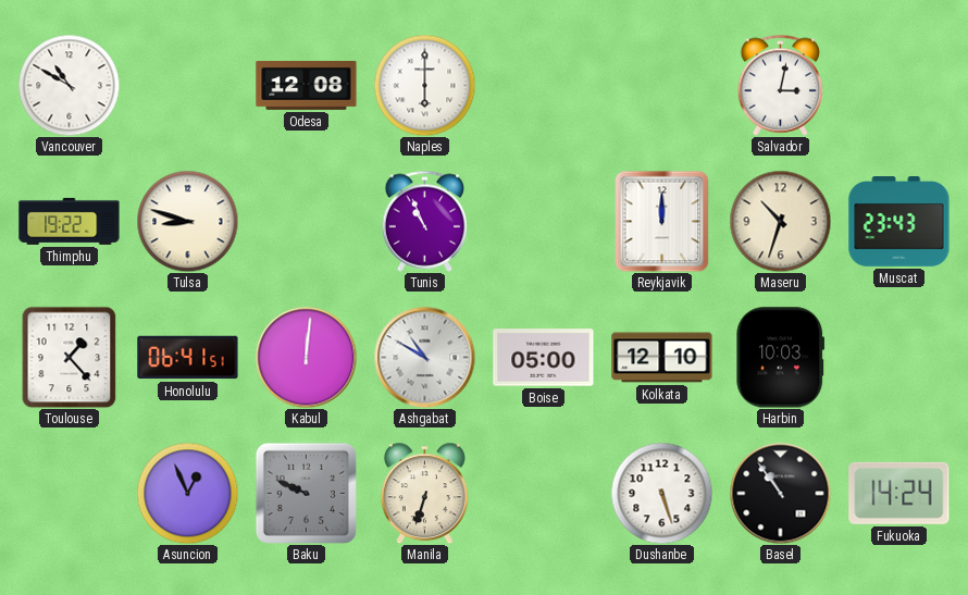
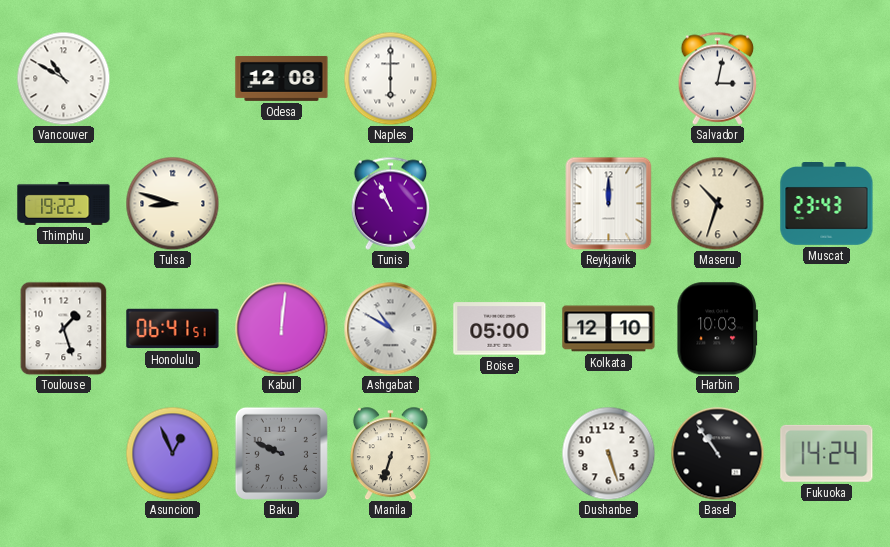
Toulouse: 1:23 -> 1:27 (64, 328)
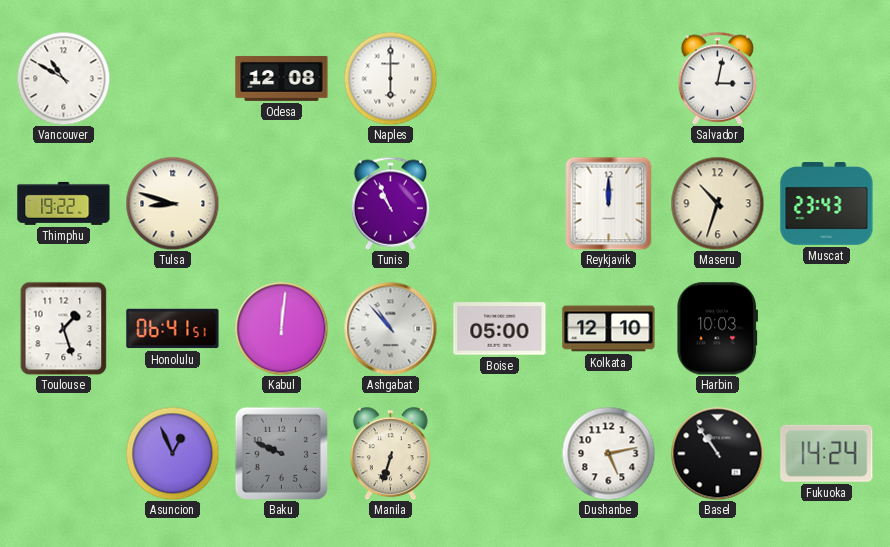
Ashgabat: 10:50 -> 10:53 (390, 328)
Dushanbe: 5:27 -> 5:13 (608, 453)
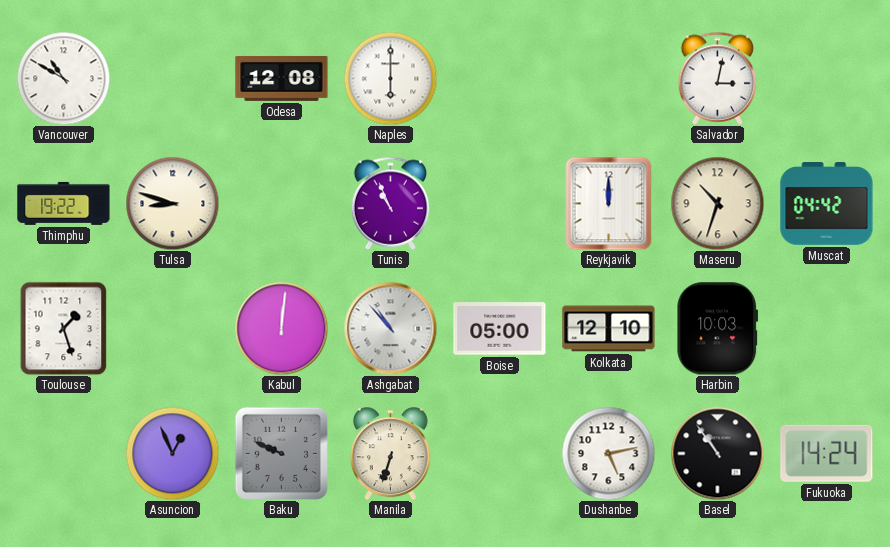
Muscat: 23:43 -> 04:42 (827, 204)
Honolulu: 06:41 -> none (173, 329)
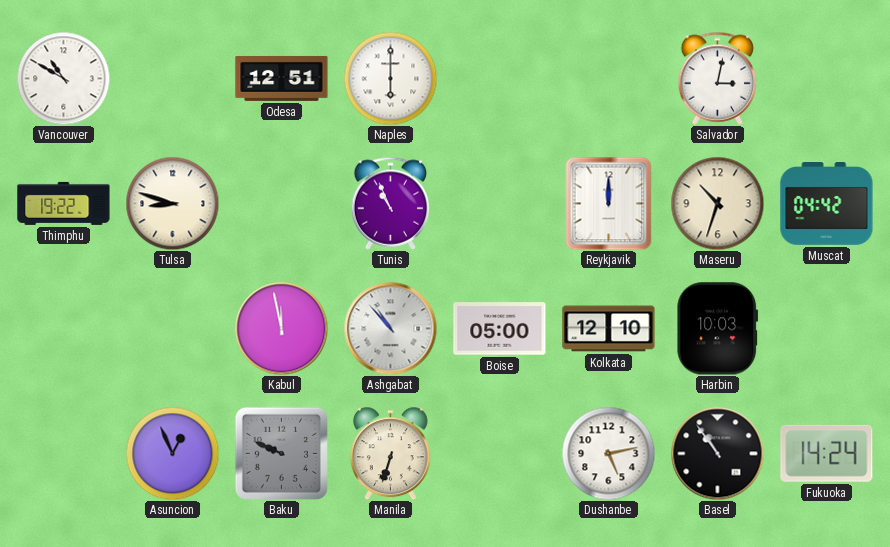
Odesa: 12:08 -> 12:51 (282, 78)
Toulouse: 1:27 -> none (64, 328)
Kabul: 12:01 -> 11:58 (281, 328)
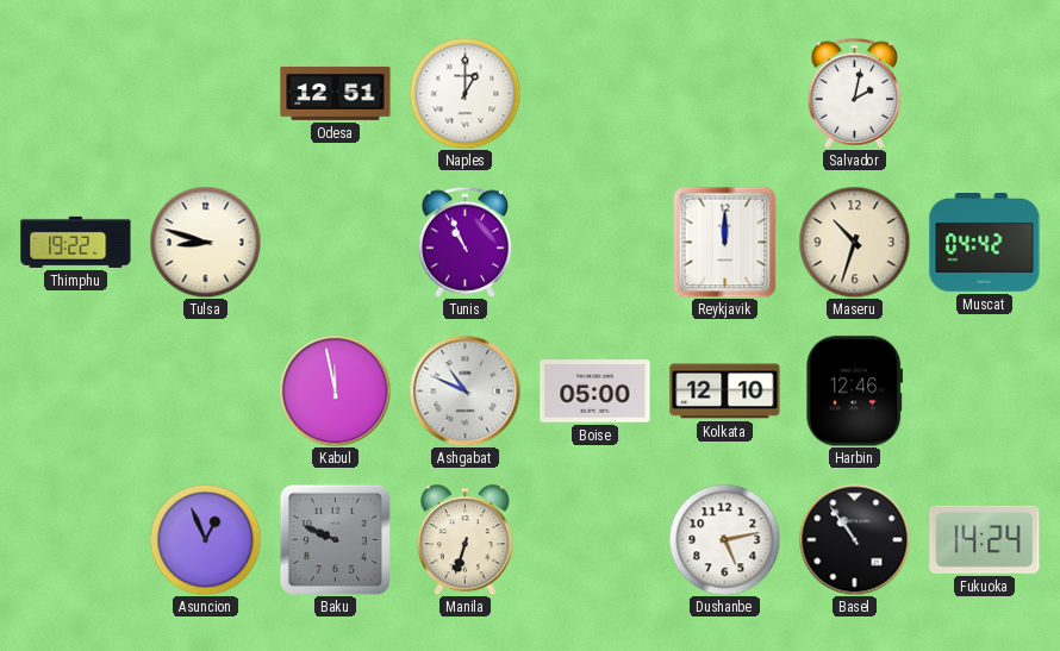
Vancouver: 10:50 -> none (63, 78)
Naples: 6:00 -> 1:00 (464, 93)
Salvador: 3:02 -> 2:02 (855, 93)
Ashgabat: 10:53 -> 10:49 (464, 390)
Harbin: 10:03 -> 12:46 (855, 392)
